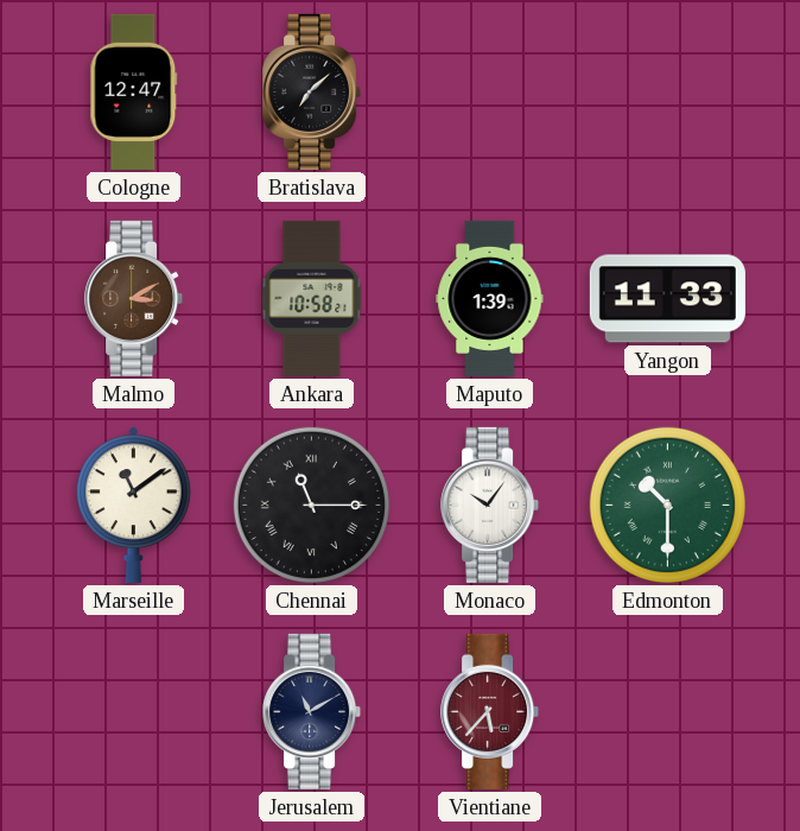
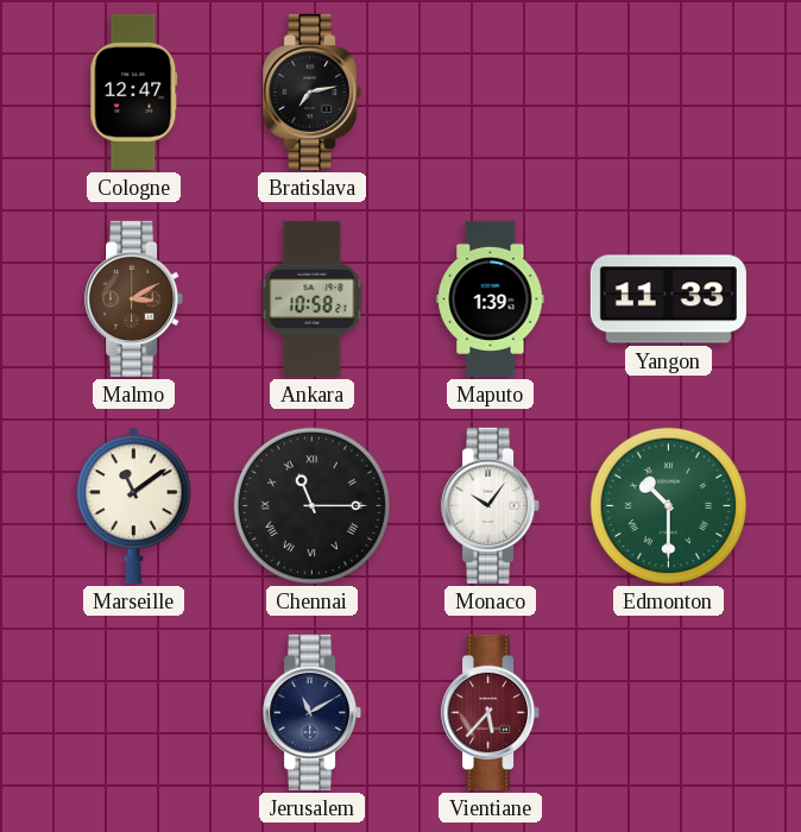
Bratislava: 7:08 -> 7:13 (313, 92)
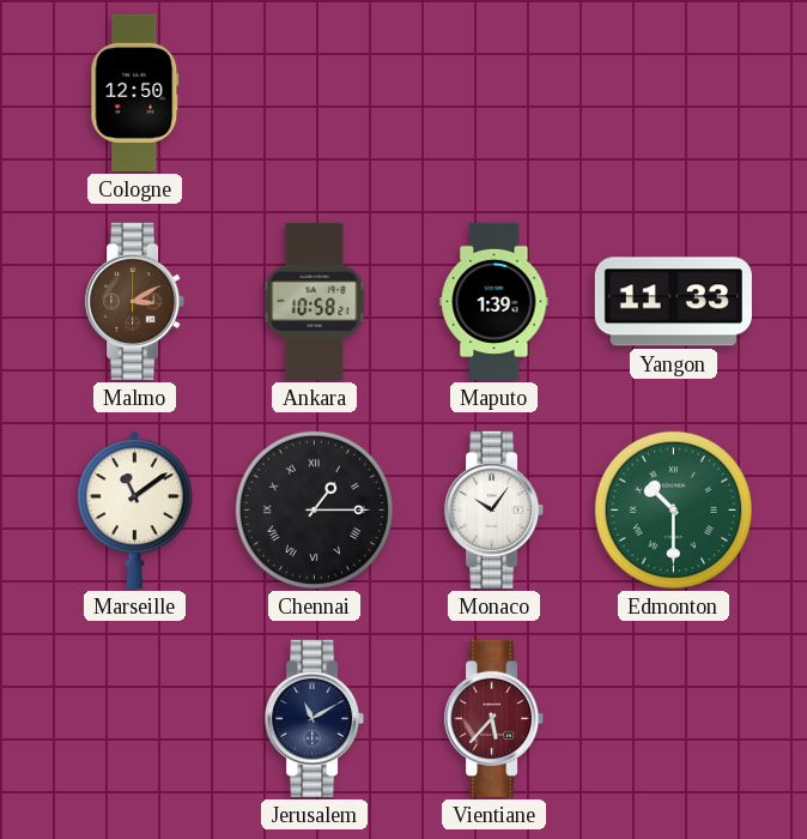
Cologne: 12:47 -> 12:50 (135, 92)
Bratislava: 7:13 -> none (313, 92)
Chennai: 11:15 -> 1:15 (314, 509)
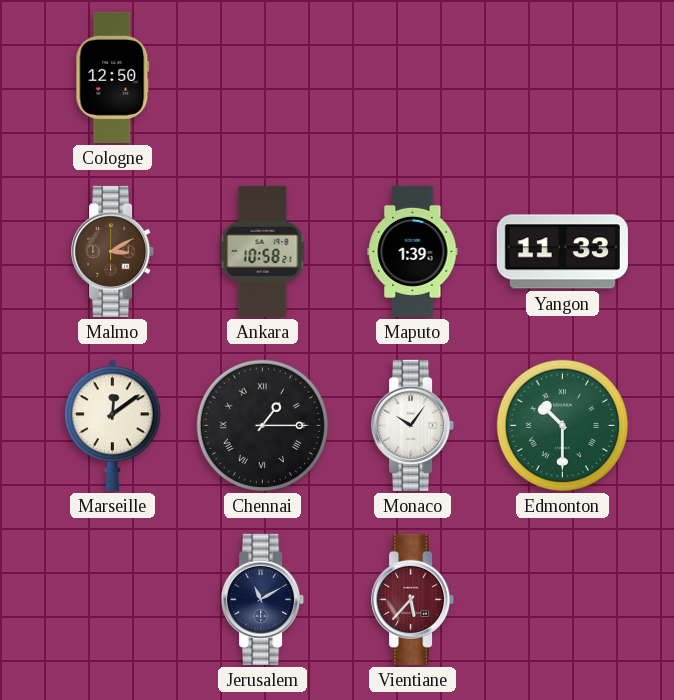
Marseille: 11:09 -> 12:09 (113, 425)
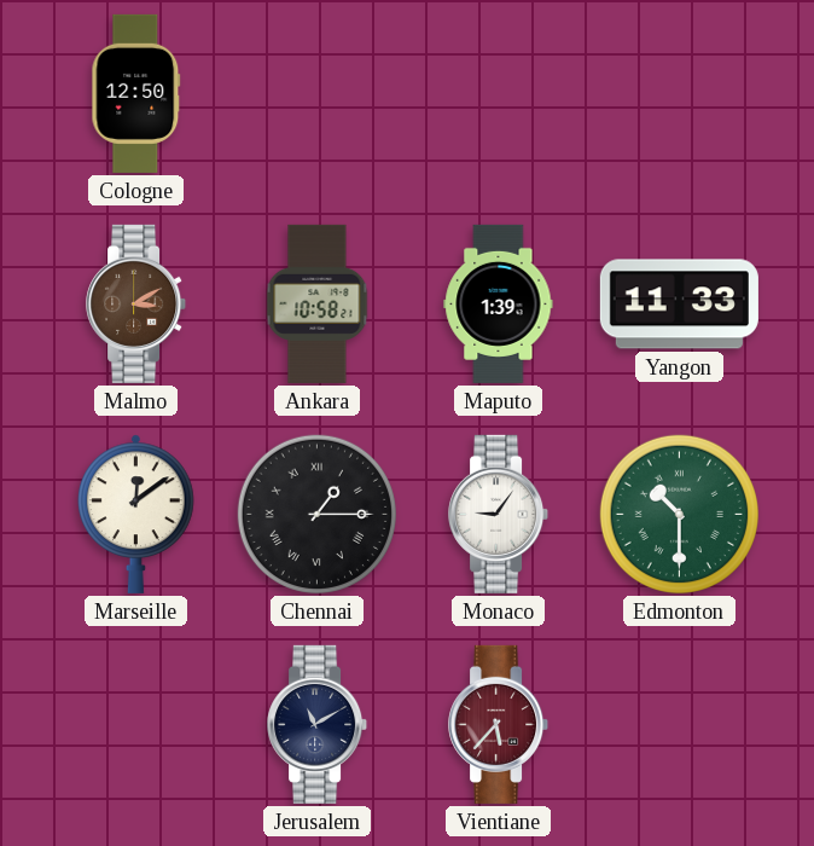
Monaco: 10:06 -> 9:06 (499, 514)
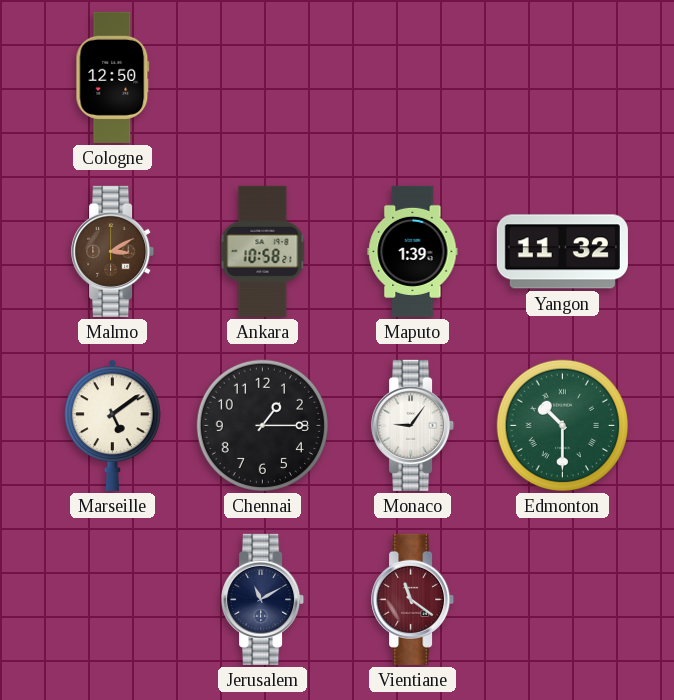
Yangon: 11:33 -> 11:32 (562, 252)
Marseille: 12:09 -> 5:09 (113, 425)
Chennai numerals: Roman -> Arabic (262, 425)
Vientiane: 5:37 -> 11:21 (413, 599)
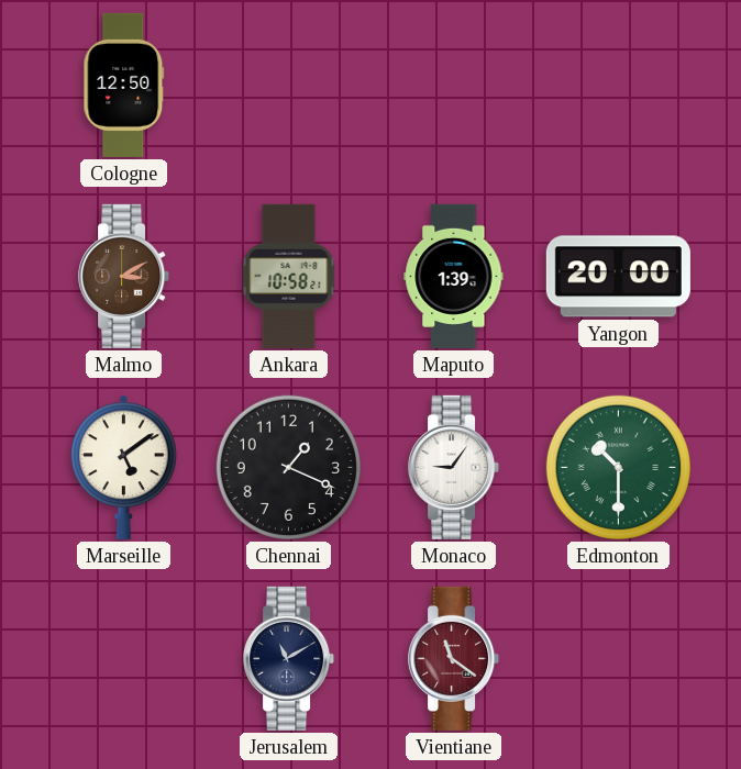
Yangon: 11:32 -> 20:00 (618, 277)
Chennai: 1:15 -> 1:19 (288, 467)
